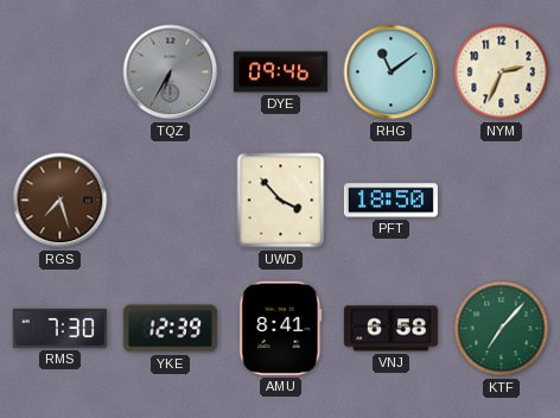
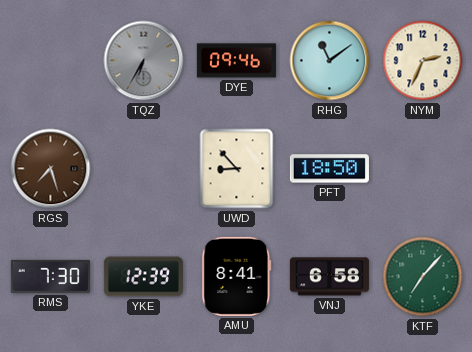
UWD: 3:53 -> 8:53 (237, 169)
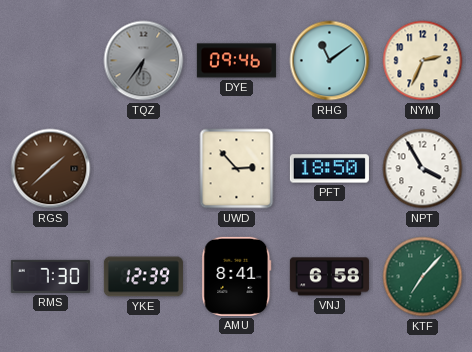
TQZ: 6:35 -> 6:36 (144, 61)
RGS: 7:27 -> 1:38 (51, 169)
UWD: 8:53 -> 2:53 (237, 169)
NPT: none -> 3:55 (423, 169)
